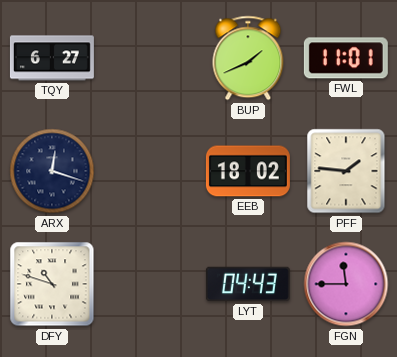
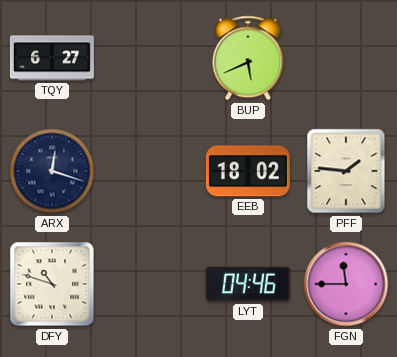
BUP: 1:41 -> 5:41 (248, 58)
FWL: 11:01 -> none (346, 58)
LYT: 04:43 -> 04:46 (248, 284)
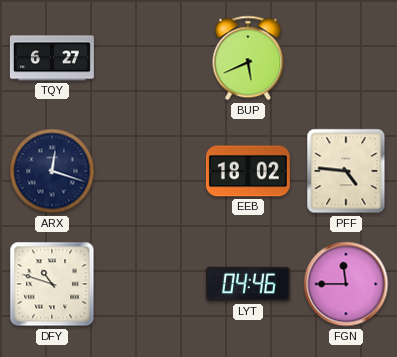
PFF: 1:46 -> 4:46 (346, 171)
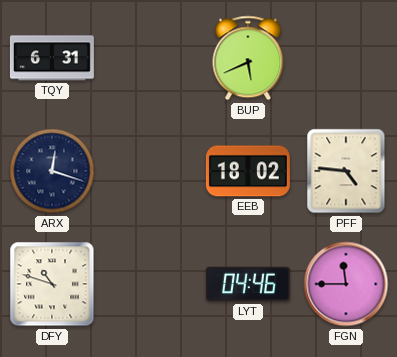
TQY: 6:27 -> 6:31 (52, 58)
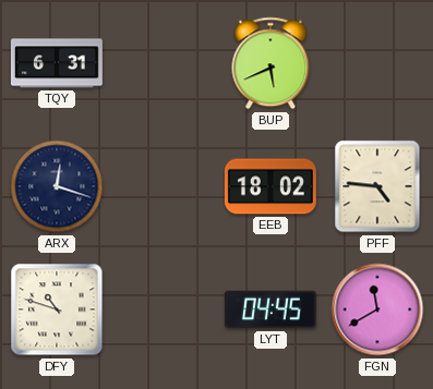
LYT: 04:46 -> 04:45 (270, 309)
FGN: 11:45 -> 11:40 (377, 309)
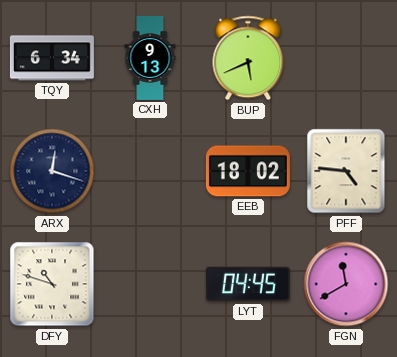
TQY: 6:31 -> 6:34 (52, 58)
CXH: none -> 9:13 (150, 58)
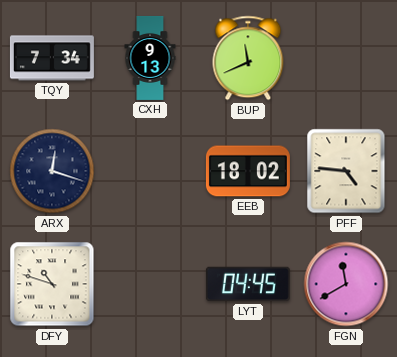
TQY: 6:34 -> 7:34 (52, 58)
BUP: 5:41 -> 11:41 (248, 58)
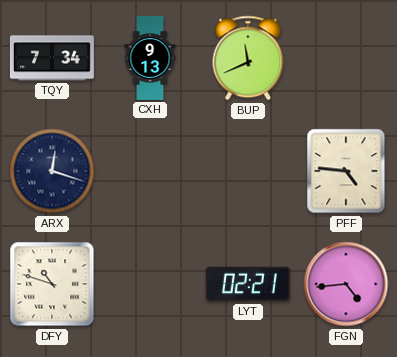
EEB: 18:02 -> none (248, 171)
LYT: 04:45 -> 02:21 (248, 284)
FGN: 11:40 -> 4:44 (346, 284)
